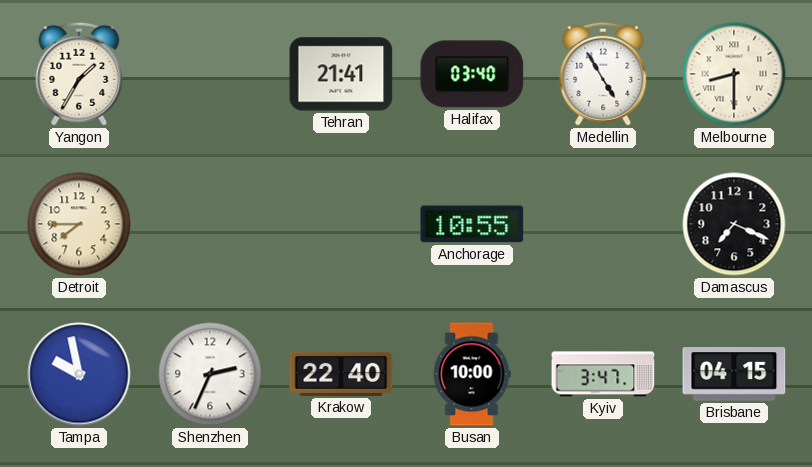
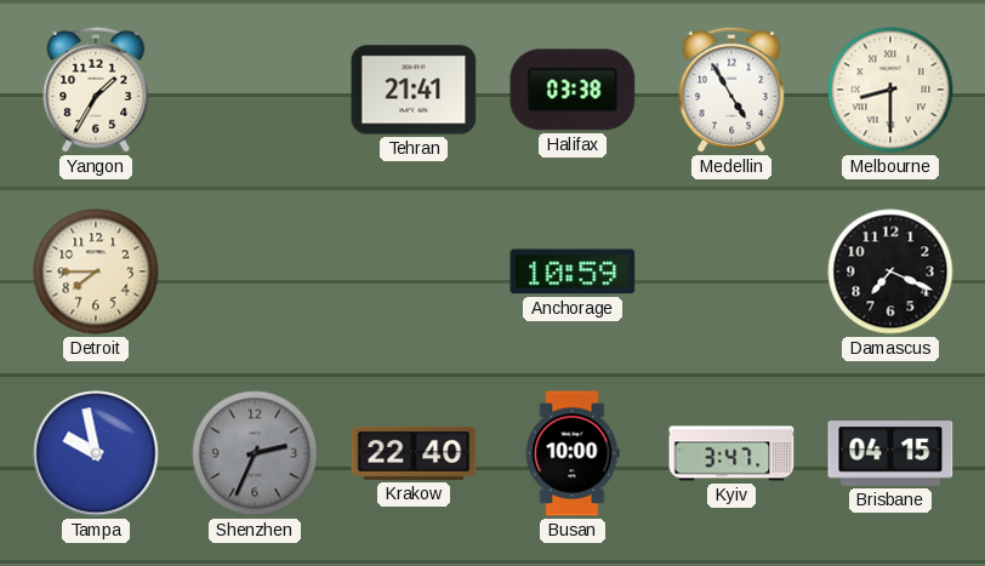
Halifax: 03:40 -> 03:38 (573, 90)
Anchorage: 10:55 -> 10:59 (573, 271)
Shenzhen dial: white -> grey (255, 453)
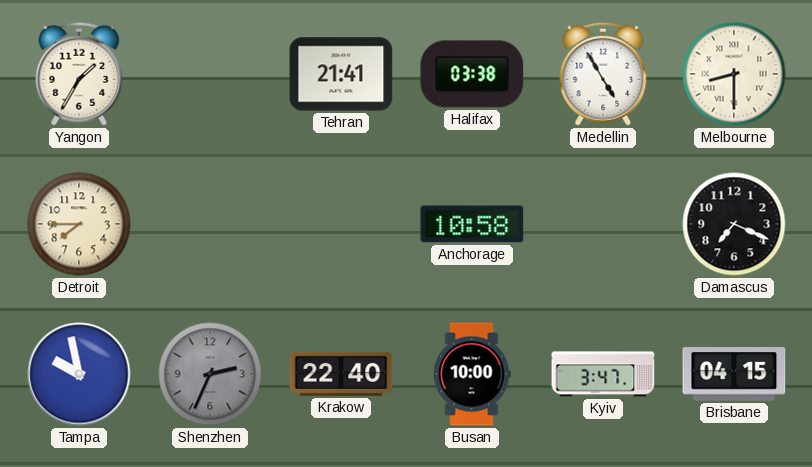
Anchorage: 10:59 -> 10:58 (472, 224)
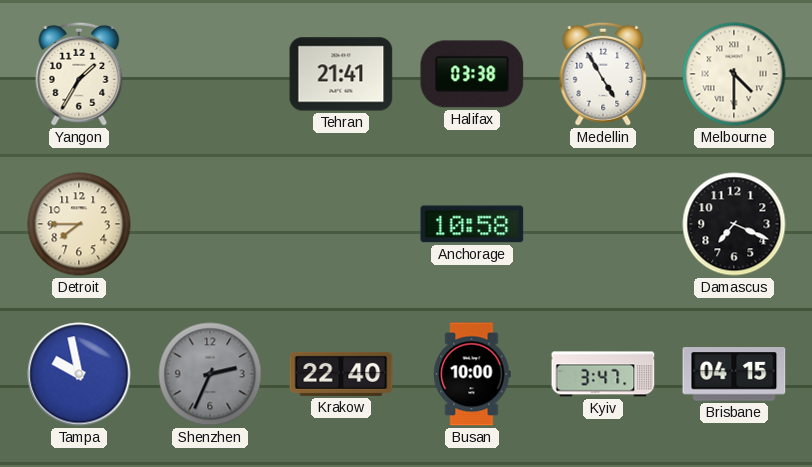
Melbourne: 8:30 -> 4:30 (734, 74)
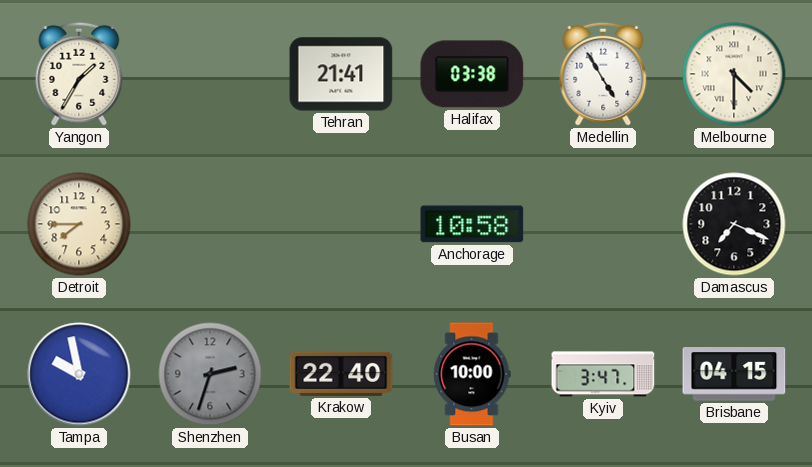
Shenzhen: 2:34 -> 2:33 (210, 374)
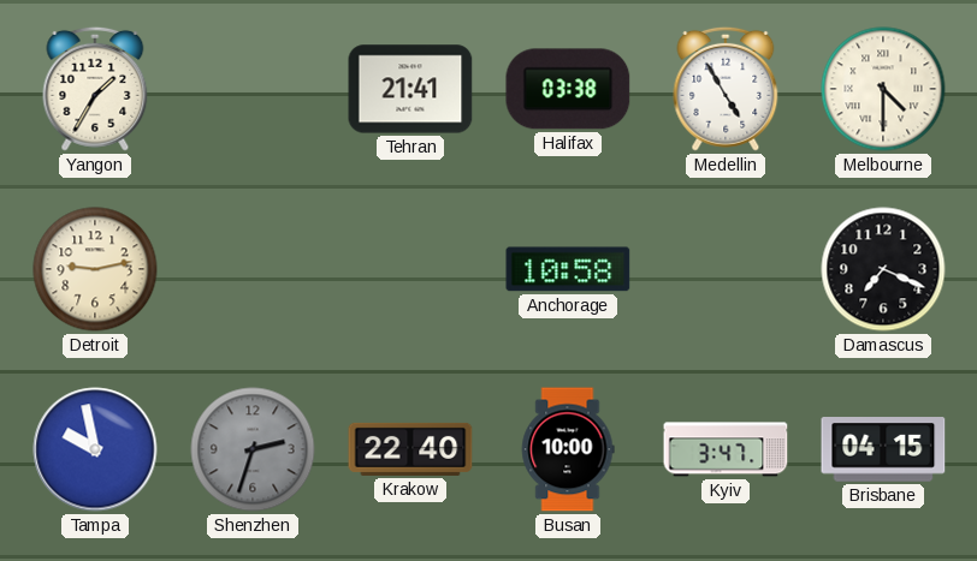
Detroit: 7:45 -> 9:13 (95, 269)
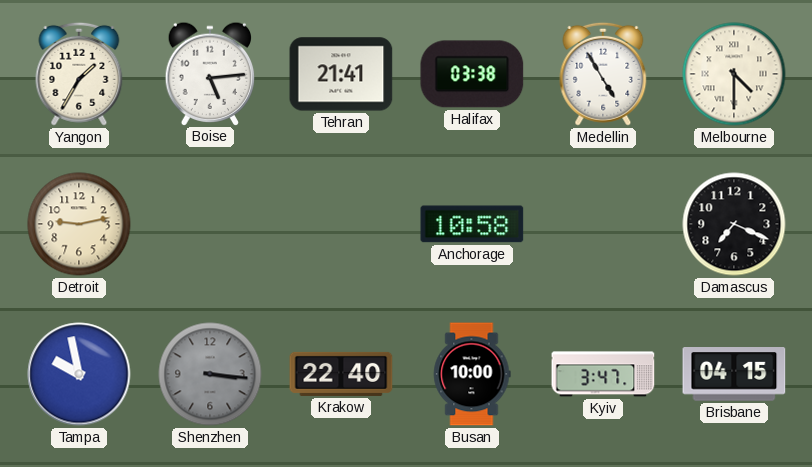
Boise: none -> 5:14 (210, 73)
Shenzhen: 2:33 -> 3:16 (210, 374)
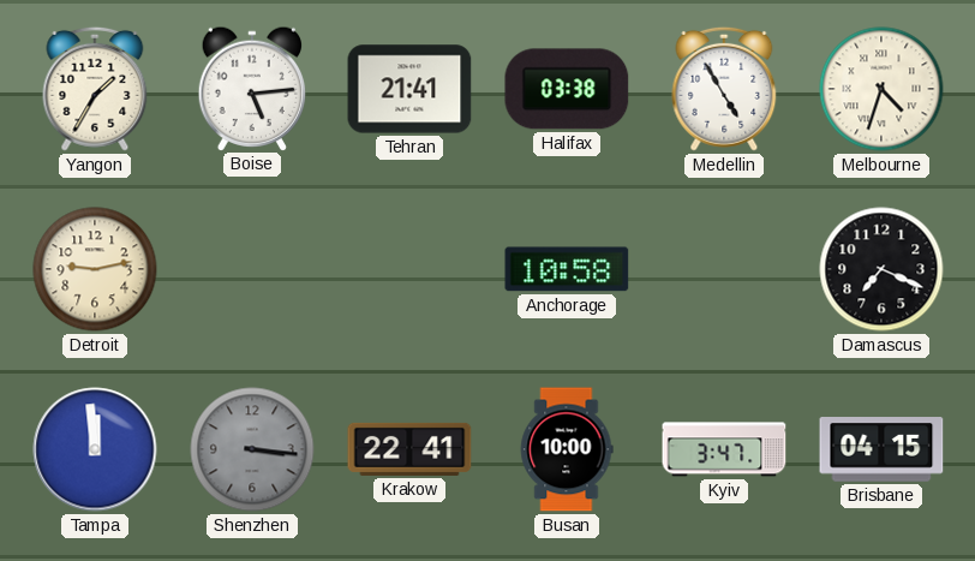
Melbourne: 4:30 -> 4:33 (881, 89)
Tampa: 9:58 -> 11:59 (95, 449)
Krakow: 22:40 -> 22:41 (409, 449)
